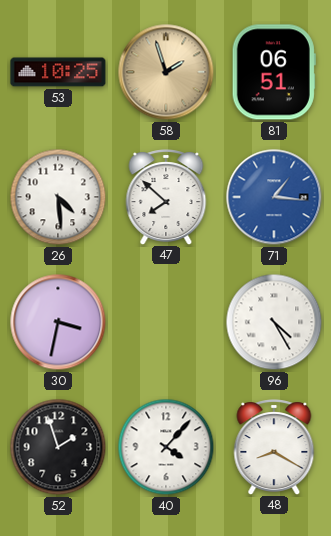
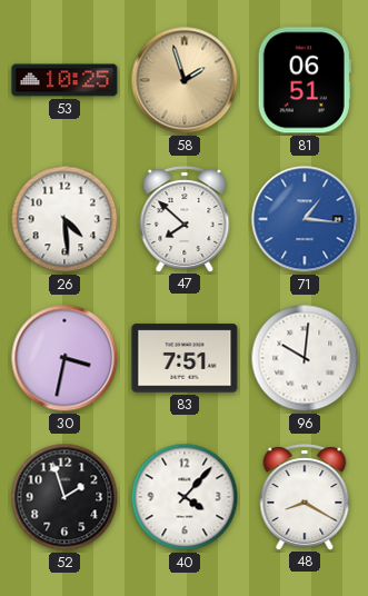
83: none -> 7:51 (185, 358)
96: 4:25 -> 10:01 (305, 358)
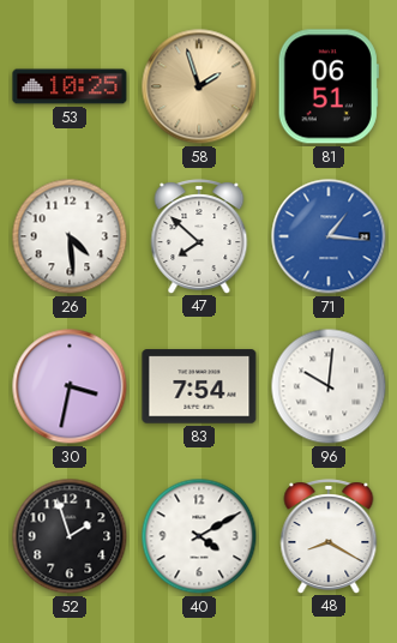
83: 7:51 -> 7:54 (199, 386)
40: 4:07 -> 4:10 (199, 536)
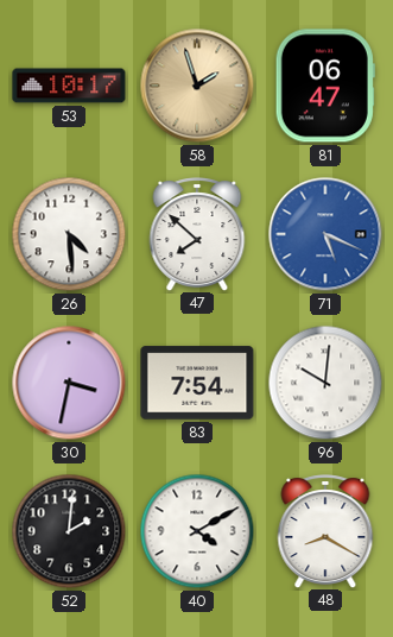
53: 10:25 -> 10:17 (69, 86)
81: 06:51 -> 06:47 (325, 86)
71: 1:16 -> 5:19 (325, 234)
52: 1:57 -> 2:01 (69, 531)
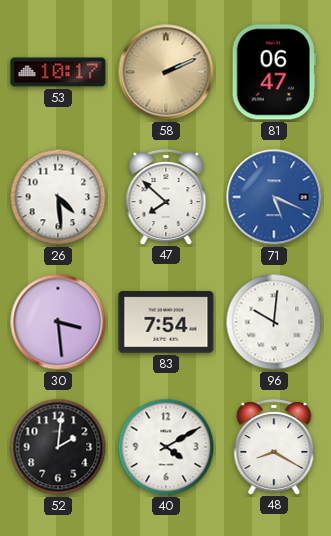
58: 1:57 -> 2:11 (166, 72)
30: 3:32 -> 3:29 (58, 322)
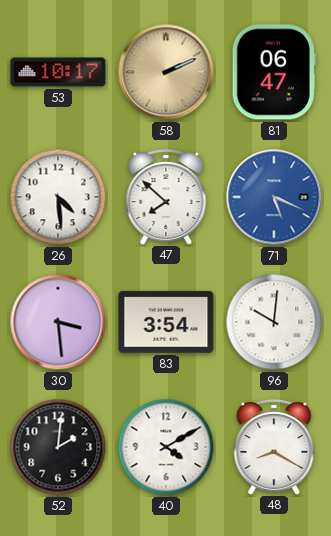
83: 7:54 -> 3:54 (166, 322)
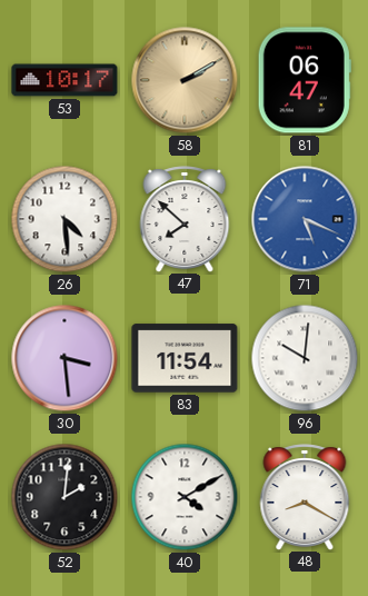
58: 2:11 -> 2:10 (185, 80)
83: 3:54 -> 11:54 (185, 358)
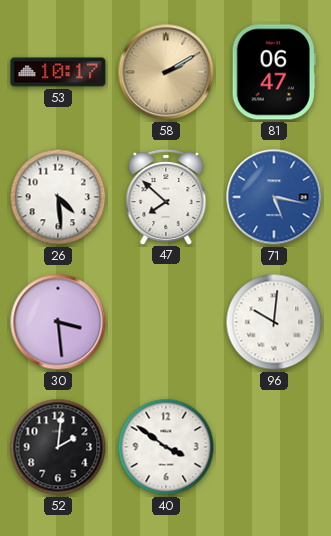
71: 5:19 -> 5:17 (274, 197)
83: 11:54 -> none (185, 358)
40: 4:10 -> 3:51 (166, 447)
48: 8:20 -> none (305, 497)
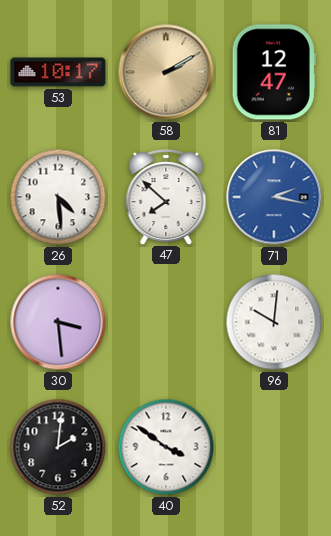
81: 06:47 -> 12:47 (274, 72)
71: 5:17 -> 2:17 (274, 197)
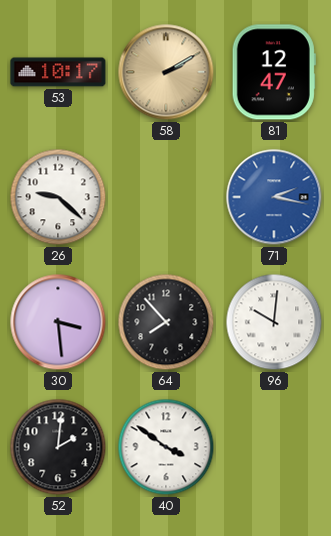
26: 4:29 -> 9:22 (58, 197)
47: 7:52 -> none (166, 197)
64: none -> 7:53 (166, 322)
